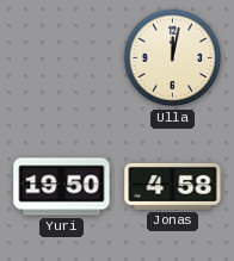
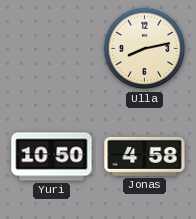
Ulla: 12:02 -> 8:13 (145, 49)
Yuri: 19:50 -> 10:50 (52, 157)
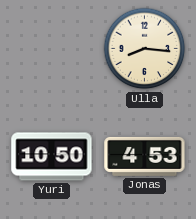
Ulla: 8:13 -> 8:16 (145, 49)
Jonas: 4:58 -> 4:53 (145, 156)
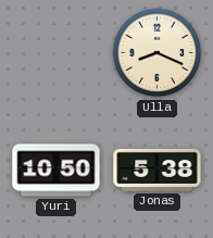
Ulla: 8:16 -> 8:19 (158, 53)
Jonas: 4:53 -> 5:38 (158, 170)
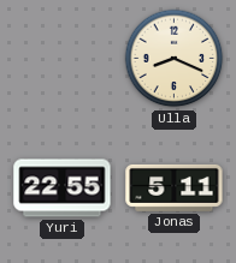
Yuri: 10:50 -> 22:55 (63, 189)
Jonas: 5:38 -> 5:11 (175, 187)
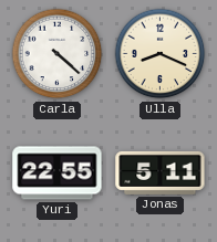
Carla: none -> 4:22 (58, 54)
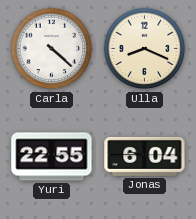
Jonas: 5:11 -> 6:04 (145, 156)
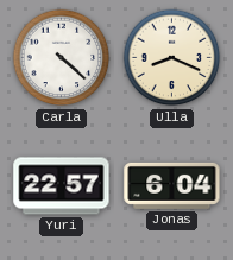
Yuri: 22:55 -> 22:57 (62, 186)
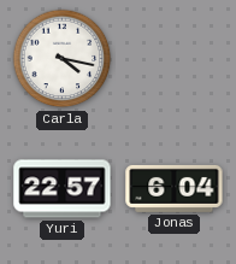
Carla: 4:22 -> 4:17 (63, 59)
Ulla: 8:19 -> none (172, 58)
